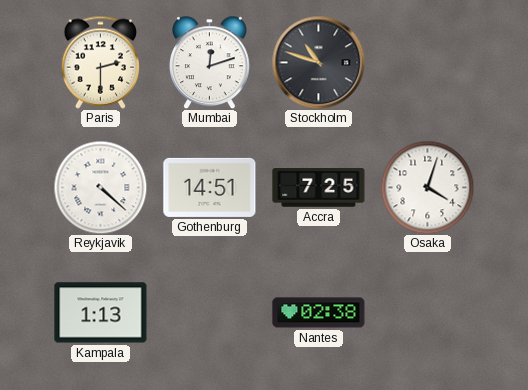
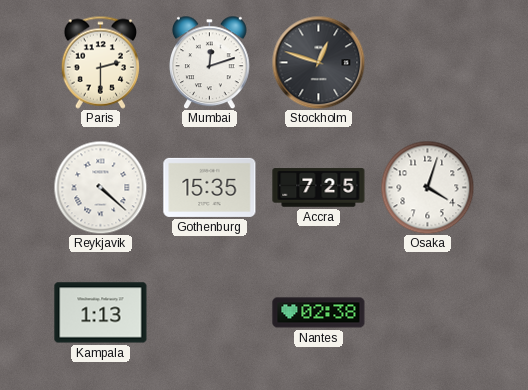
Stockholm: 10:48 -> 12:48 (318, 62)
Gothenburg: 14:51 -> 15:35 (210, 187)
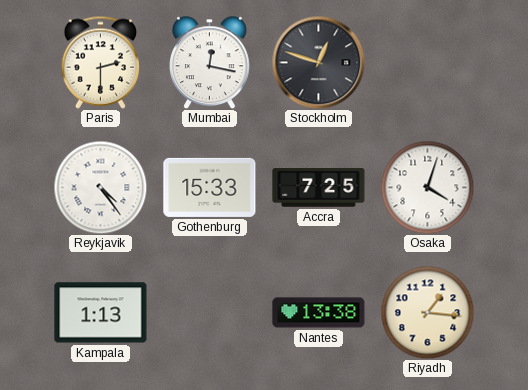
Mumbai: 12:12 -> 12:17 (210, 62)
Reykjavik: 4:22 -> 4:24 (100, 187)
Gothenburg: 15:35 -> 15:33 (210, 187)
Nantes: 02:38 -> 13:38 (319, 313)
Riyadh: none -> 1:16 (427, 312)
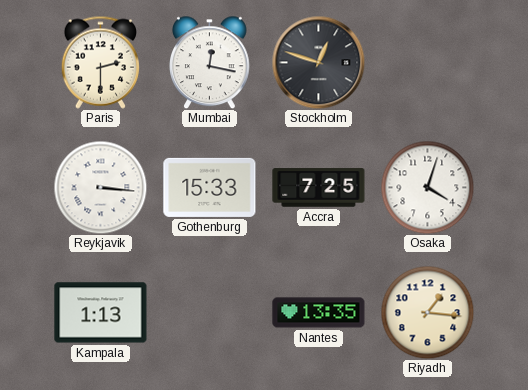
Reykjavik: 4:24 -> 3:16 (100, 187)
Nantes: 13:38 -> 13:35 (319, 313)
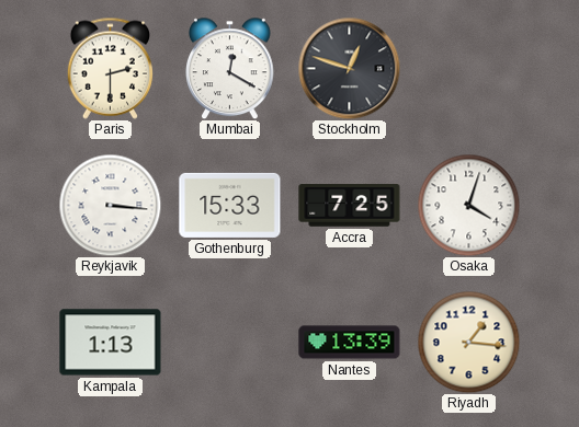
Mumbai: 12:17 -> 12:20 (230, 68)
Nantes: 13:35 -> 13:39 (350, 343)
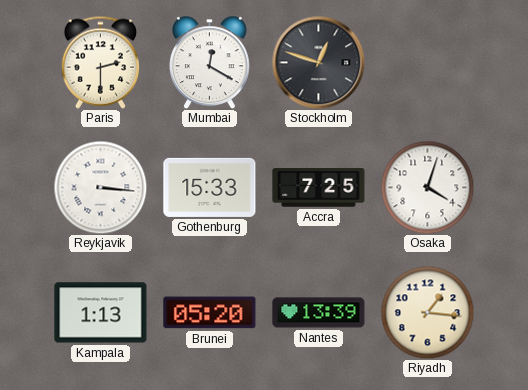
Brunei: none -> 05:20 (210, 313)
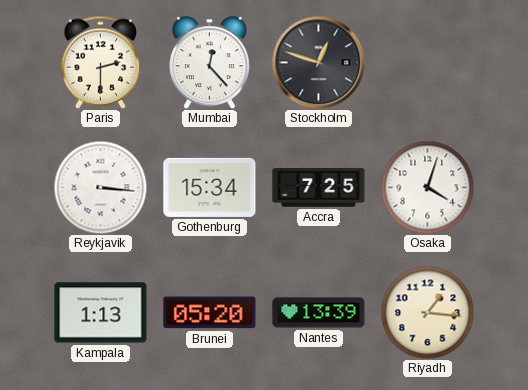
Mumbai: 12:20 -> 12:23 (210, 62)
Gothenburg: 15:33 -> 15:34 (210, 187)
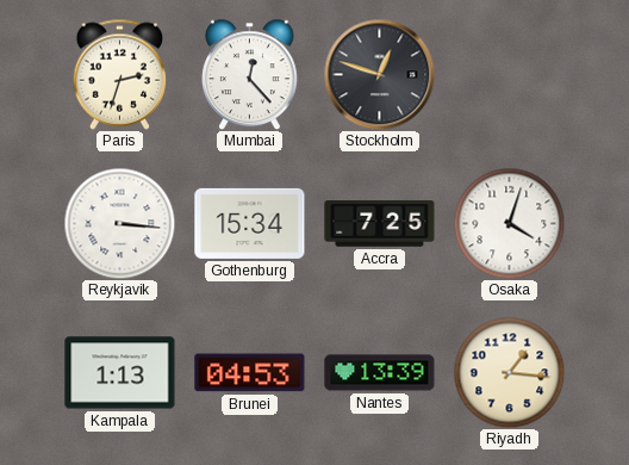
Paris: 2:30 -> 2:33 (119, 74)
Brunei: 05:20 -> 04:53 (250, 373)
